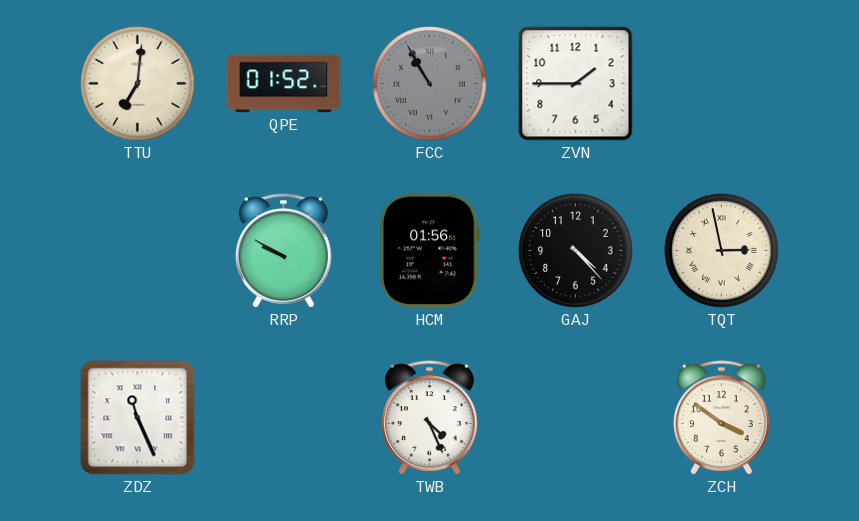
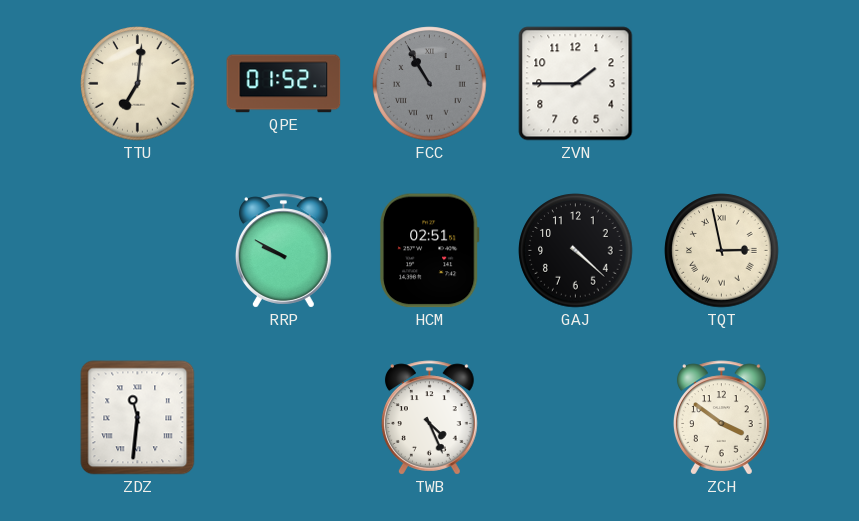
HCM: 01:56 -> 02:51 (429, 251)
GAJ: 4:23 -> 4:22 (576, 251)
ZDZ: 11:26 -> 11:31 (138, 418)
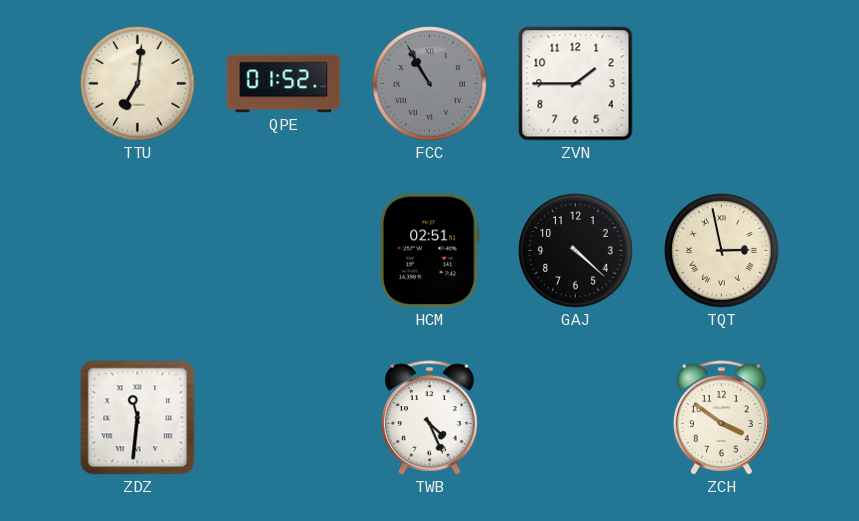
RRP: 9:50 -> none (283, 251)
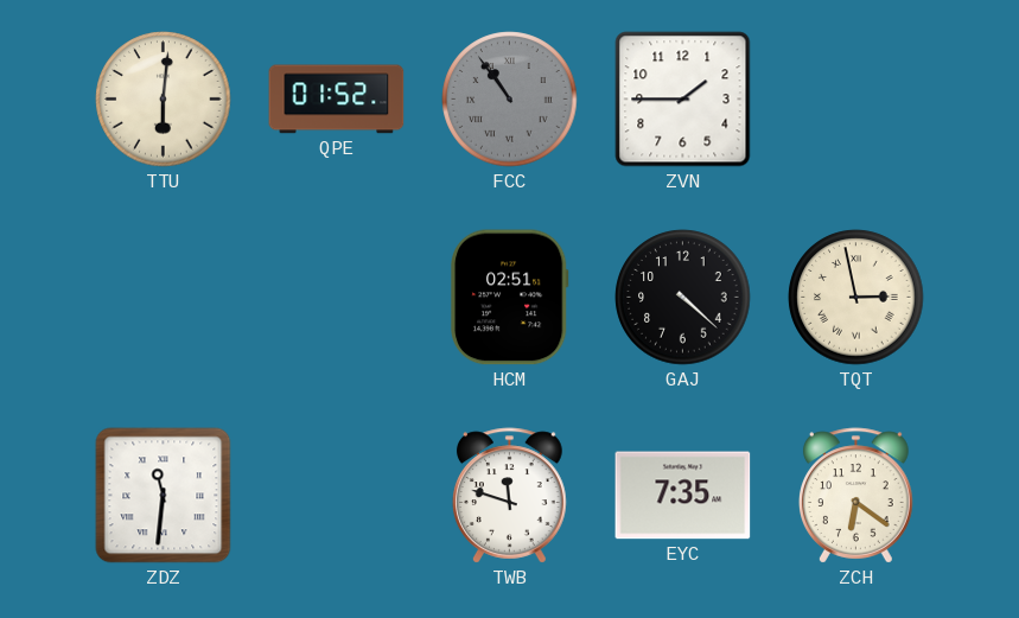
TTU: 7:01 -> 6:01 (164, 100)
FCC: 10:55 -> 10:54 (510, 100)
TWB: 4:26 -> 11:48 (509, 496)
EYC: none -> 7:35 (683, 496)
ZCH: 3:51 -> 6:21 (855, 496)
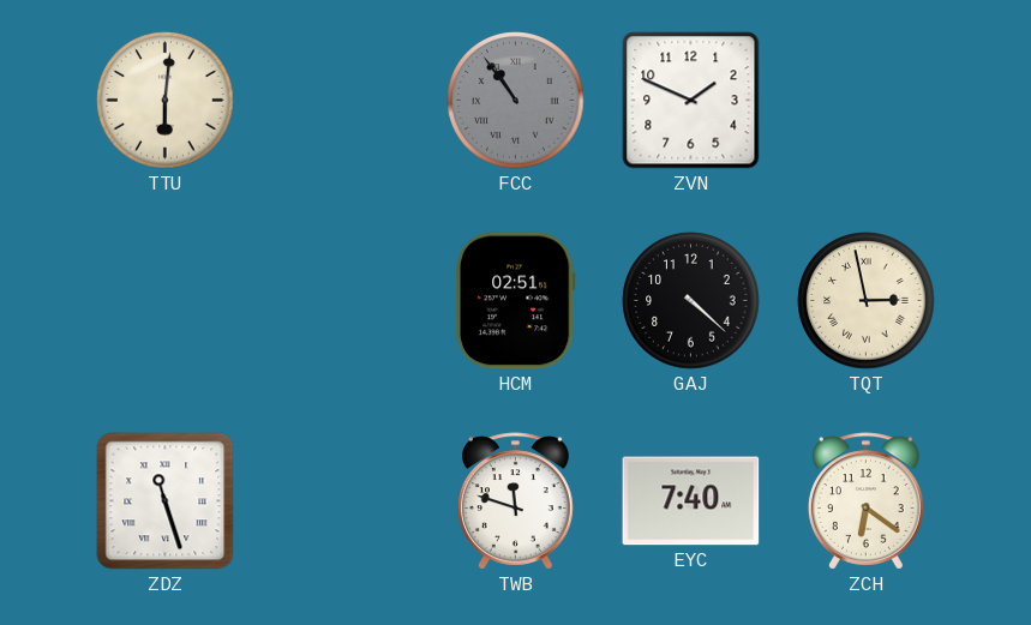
QPE: 01:52 -> none (337, 100)
ZVN: 1:45 -> 1:49 (691, 101)
ZDZ: 11:31 -> 11:27 (166, 501)
EYC: 7:35 -> 7:40 (691, 501)
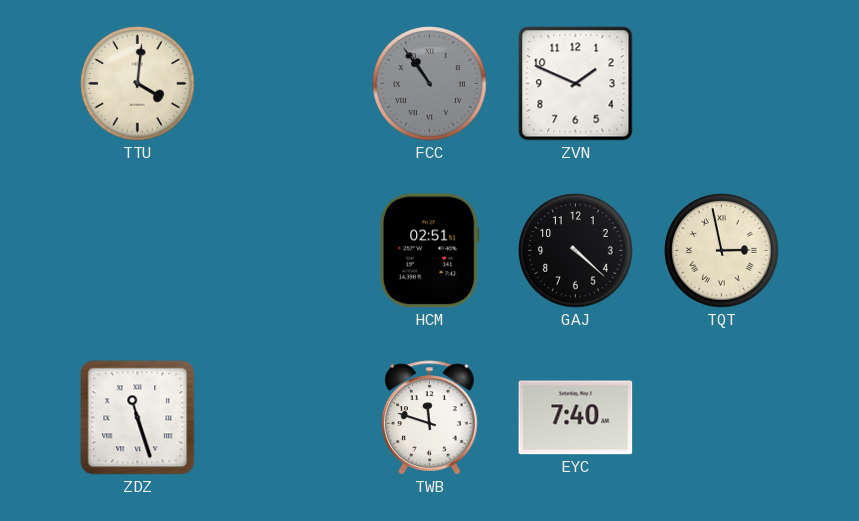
TTU: 6:01 -> 4:01 (138, 84)
ZCH: 6:21 -> none (865, 501)
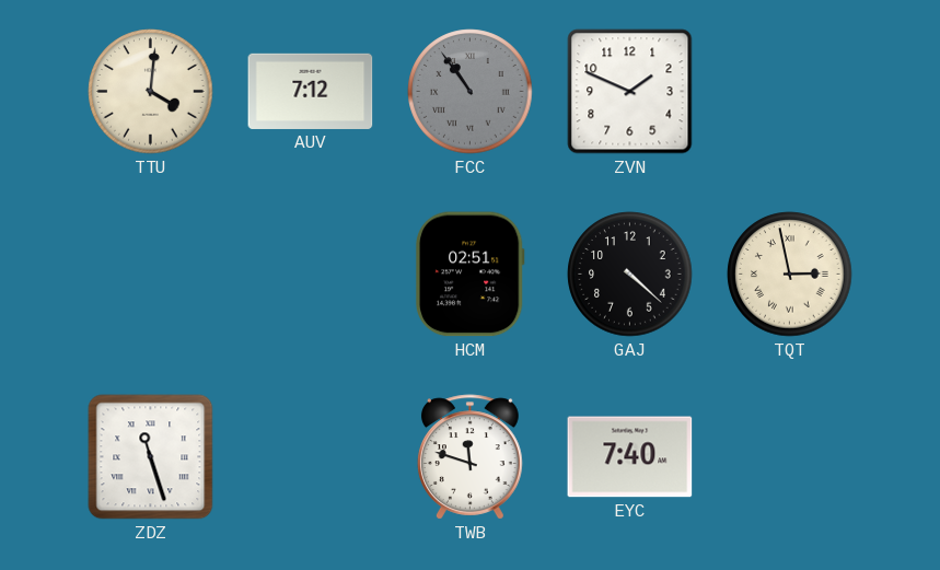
AUV: none -> 7:12 (311, 91)
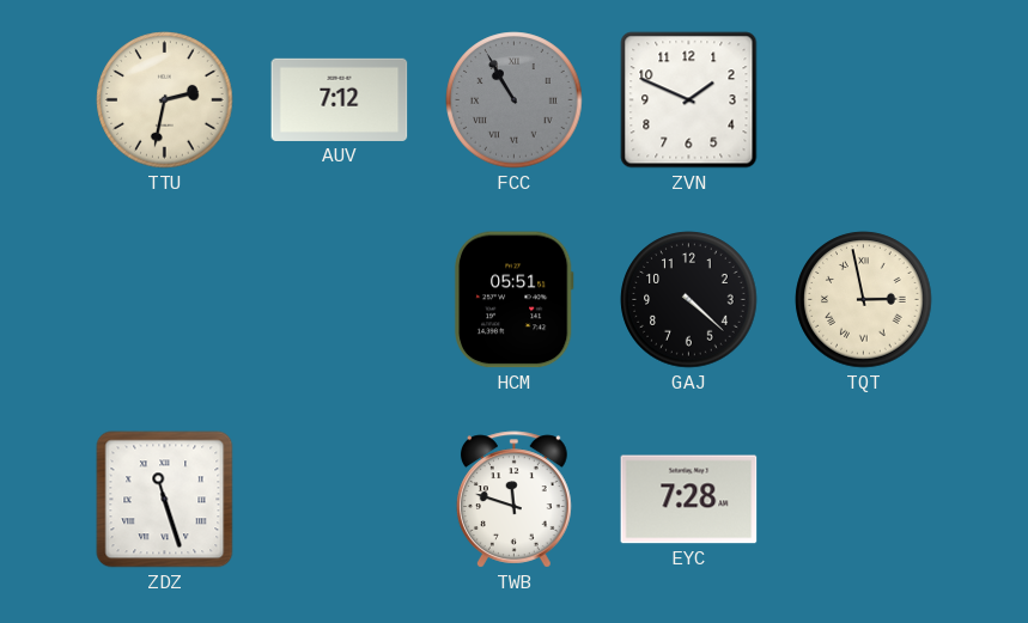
TTU: 4:01 -> 2:32 (165, 100)
FCC: 10:54 -> 10:55 (515, 100)
HCM: 02:51 -> 05:51 (513, 300)
EYC: 7:40 -> 7:28 (689, 500)
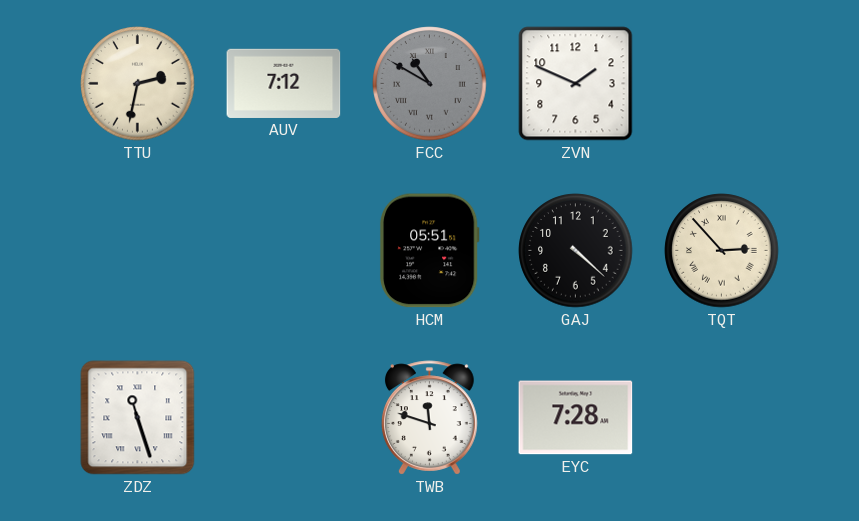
FCC: 10:55 -> 10:50 (430, 84)
TQT: 2:58 -> 2:53 (722, 251)
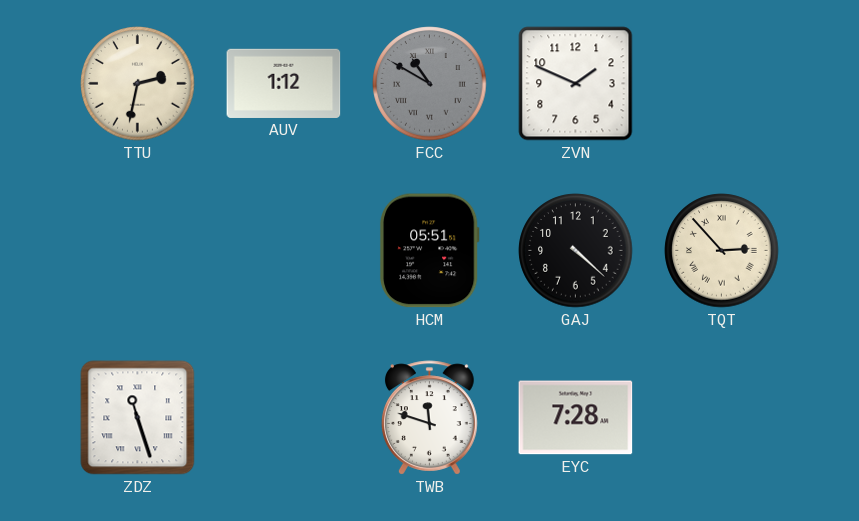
AUV: 7:12 -> 1:12 (284, 83)
